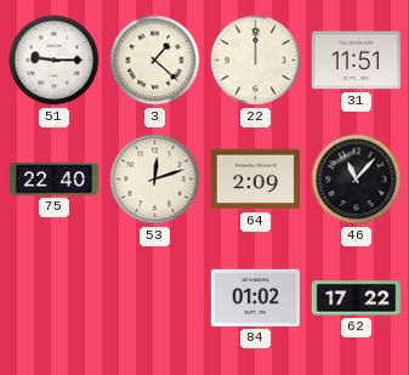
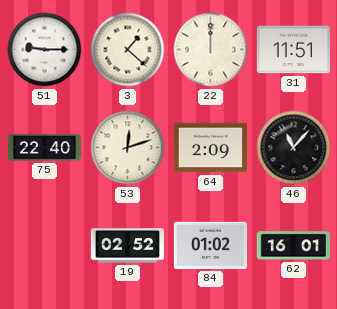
19: none -> 02:52 (127, 246)
62: 17:22 -> 16:01 (293, 246)
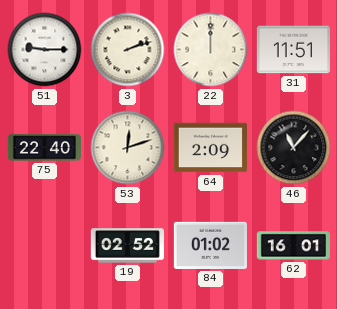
3: 1:22 -> 2:12 (128, 50)
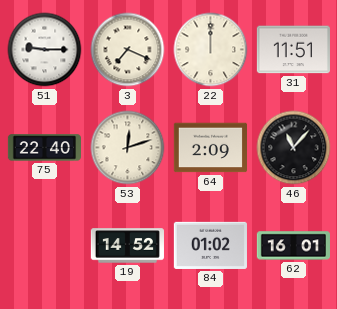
3: 2:12 -> 7:19 (128, 50)
19: 02:52 -> 14:52 (127, 246)
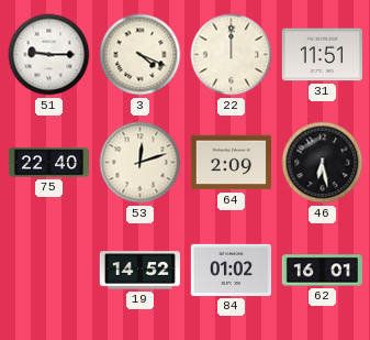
3: 7:19 -> 4:19 (141, 55)
46: 11:07 -> 6:28 (323, 163)
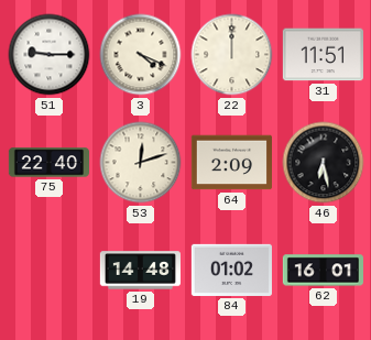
19: 14:52 -> 14:48 (140, 271)
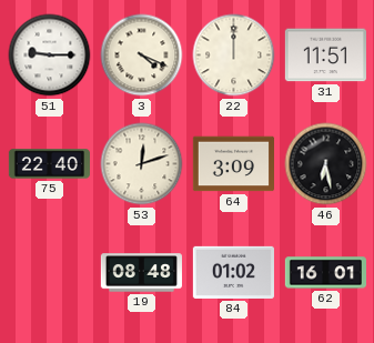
64: 2:09 -> 3:09 (233, 164)
19: 14:48 -> 08:48 (141, 273)
